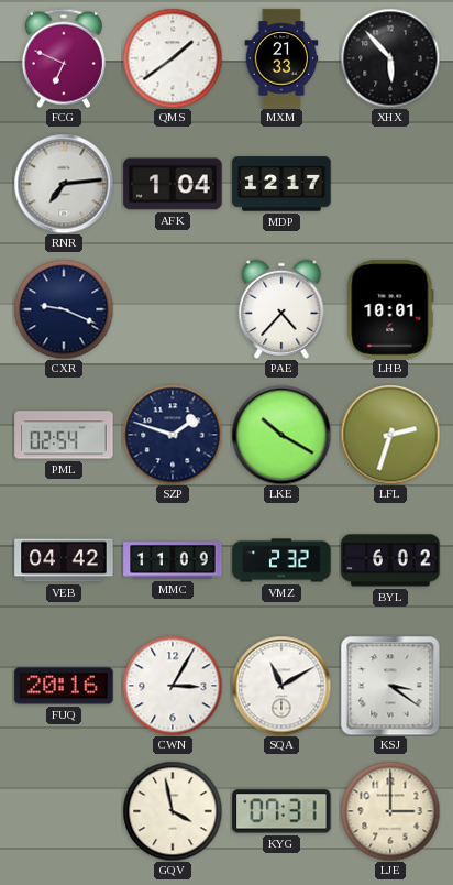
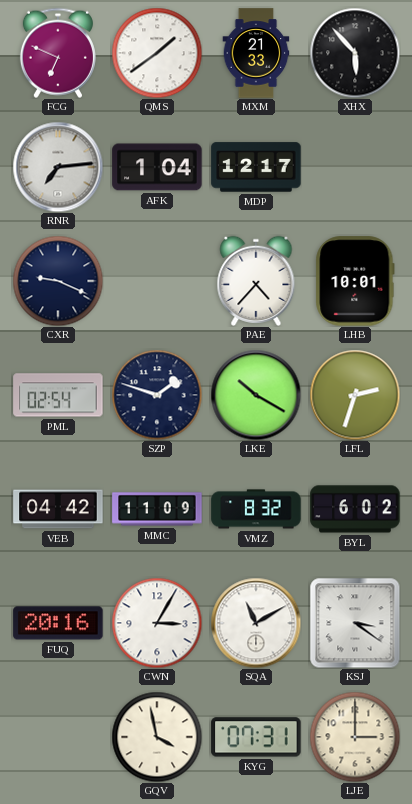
VMZ: 2:32 -> 8:32 (256, 509)
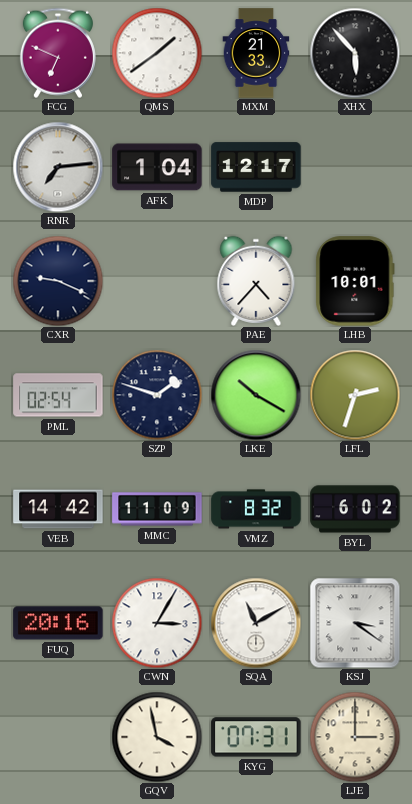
VEB: 04:42 -> 14:42 (58, 509)
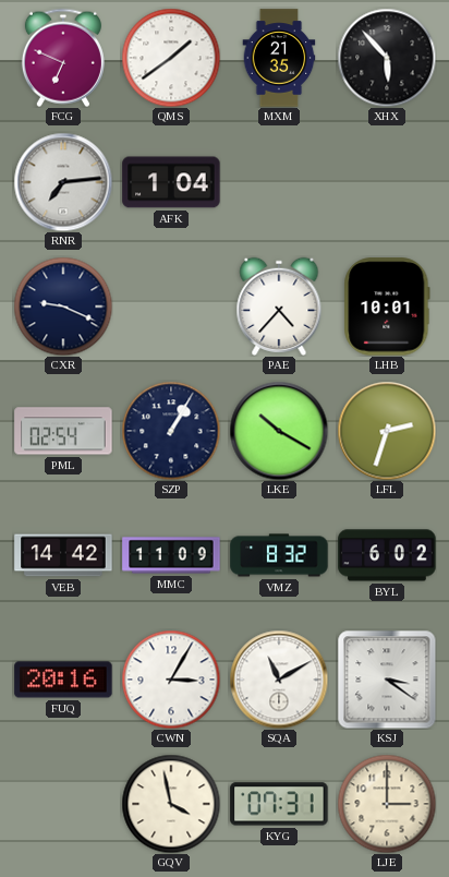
MXM: 21:33 -> 21:35 (279, 58)
MDP: 12:17 -> none (256, 167)
SZP: 1:48 -> 1:05 (171, 431)
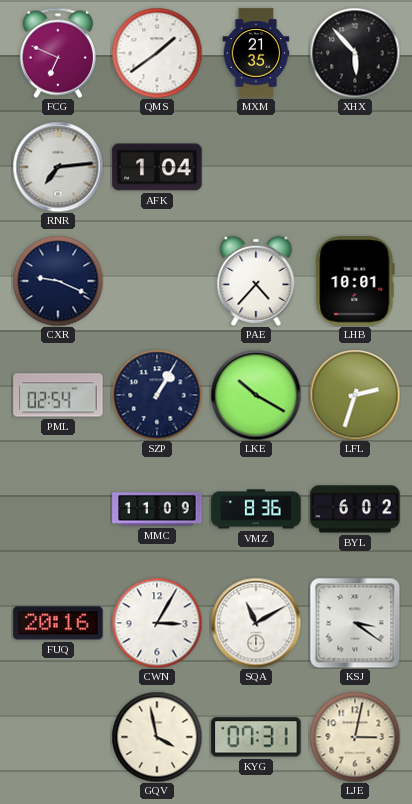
VEB: 14:42 -> none (63, 555)
VMZ: 8:32 -> 8:36 (256, 509)
LJE: 3:00 -> 3:02 (355, 737)
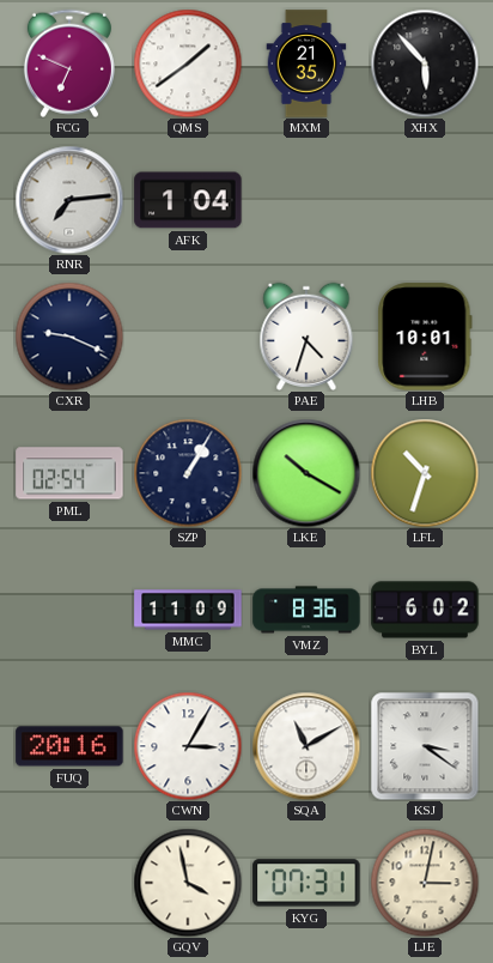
PAE: 4:37 -> 4:33 (306, 337)
LFL: 2:33 -> 10:33 (425, 473)
